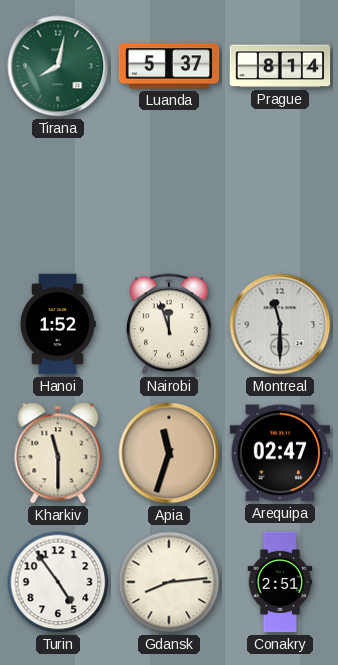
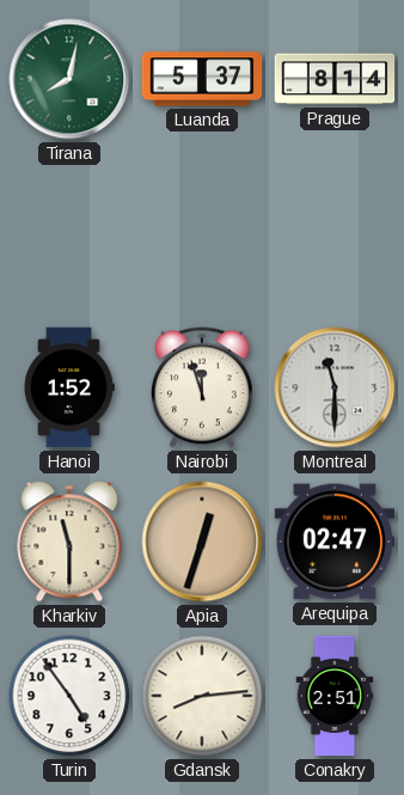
Apia: 11:33 -> 12:33 (202, 542)
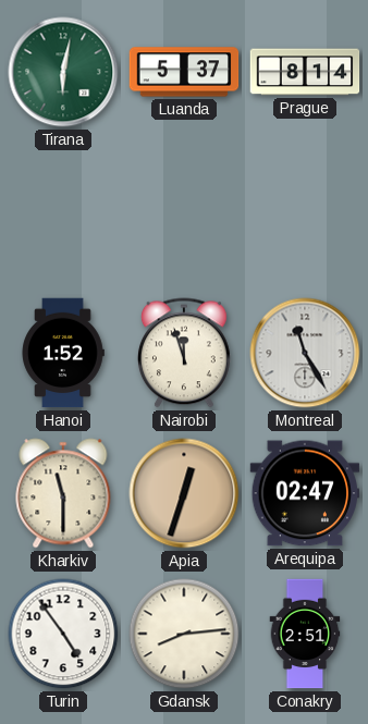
Tirana: 8:02 -> 6:02 (63, 72)
Montreal: 11:30 -> 11:25 (305, 353)
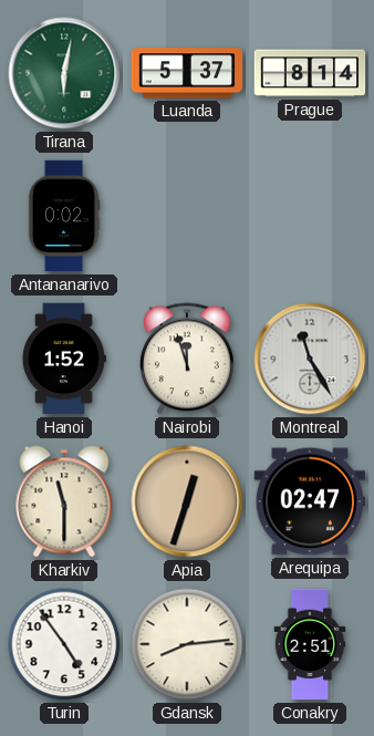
Antananarivo: none -> 0:02 (64, 216)
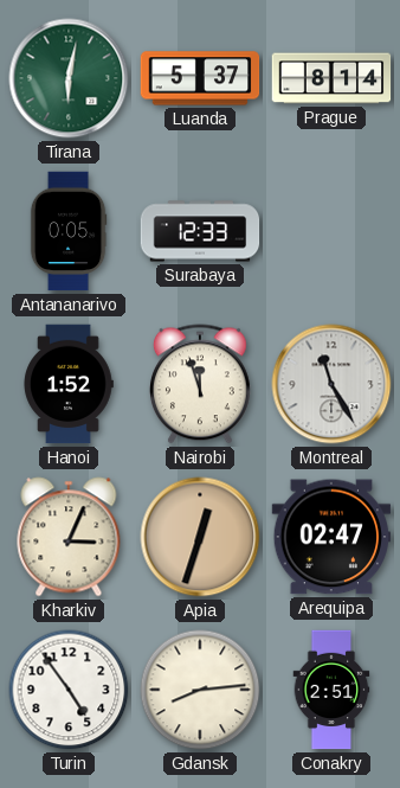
Antananarivo: 0:02 -> 0:05 (69, 231)
Surabaya: none -> 12:33 (200, 231)
Kharkiv: 11:30 -> 3:04 (69, 537)
